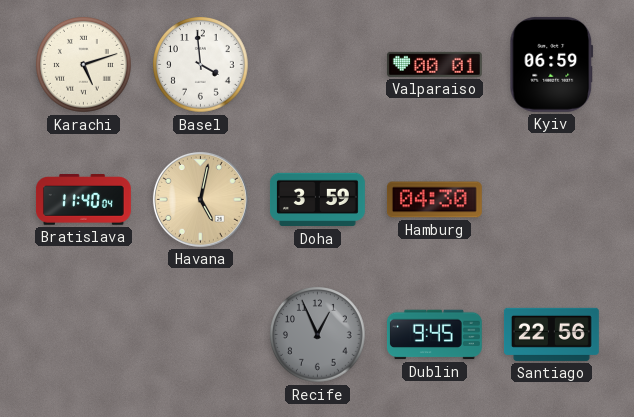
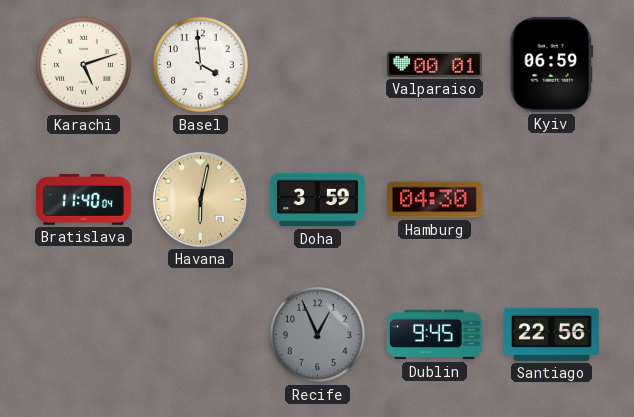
Havana: 5:02 -> 6:02 (200, 199)
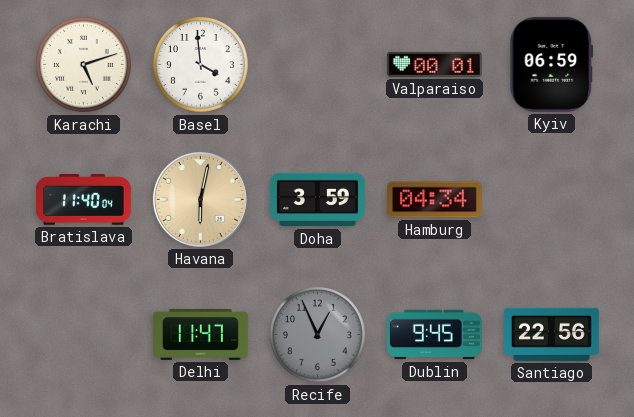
Hamburg: 04:30 -> 04:34 (434, 200)
Delhi: none -> 11:47 (200, 334)
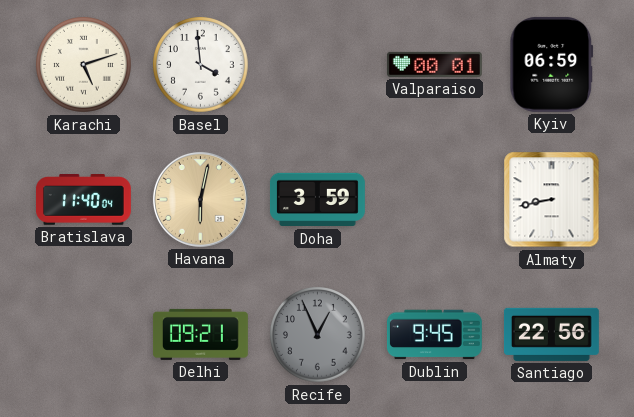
Hamburg: 04:34 -> none (434, 200)
Almaty: none -> 8:43 (552, 200)
Delhi: 11:47 -> 09:21 (200, 334)
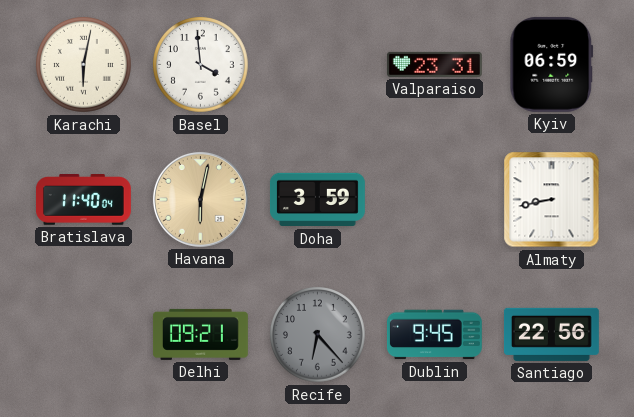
Karachi: 5:12 -> 6:02 (84, 65)
Valparaiso: 00:01 -> 23:31 (434, 64)
Recife: 12:56 -> 6:23 (318, 335)
